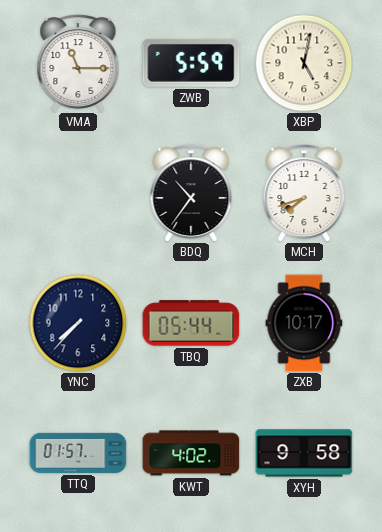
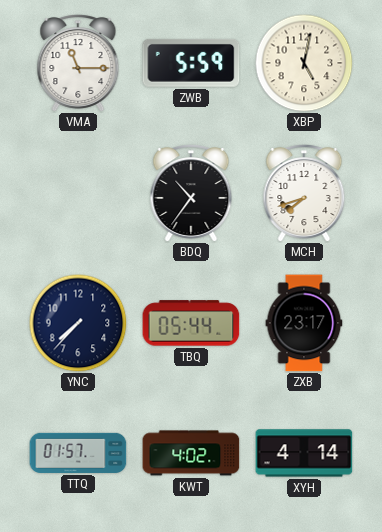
ZXB: 10:17 -> 23:17 (304, 323)
XYH: 9:58 -> 4:14 (304, 453)
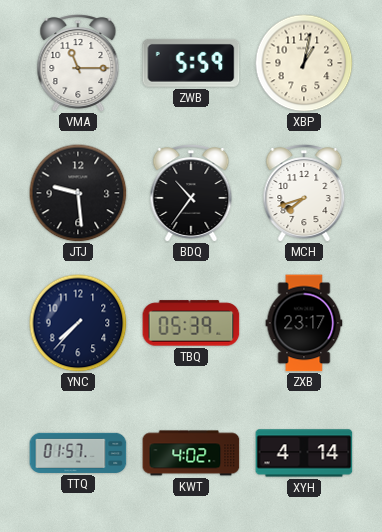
XBP: 5:02 -> 1:02 (304, 63)
JTJ: none -> 9:29 (78, 193)
TBQ: 05:44 -> 05:39 (191, 323)
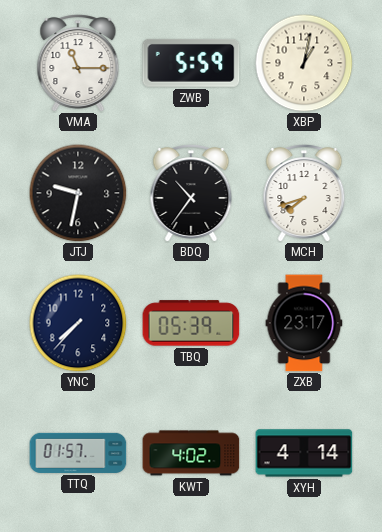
JTJ: 9:29 -> 9:32 (78, 193)
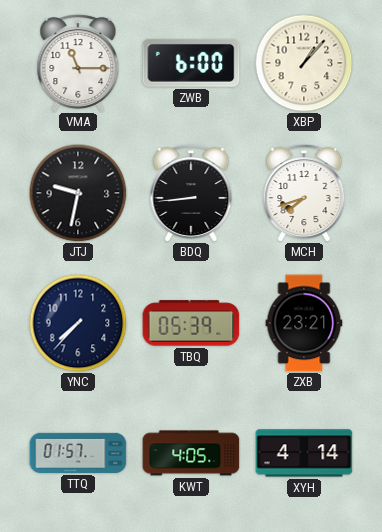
ZWB: 5:59 -> 6:00 (191, 63)
XBP: 1:02 -> 1:07 (304, 63)
BDQ: 10:36 -> 8:44 (191, 194)
ZXB: 23:17 -> 23:21 (304, 323)
KWT: 4:02 -> 4:05 (191, 453)
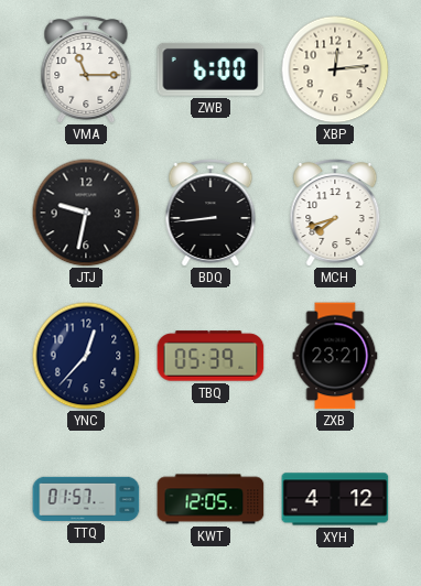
XBP: 1:07 -> 12:14 (335, 69)
YNC: 7:37 -> 12:37 (86, 356)
KWT: 4:05 -> 12:05 (210, 499)
XYH: 4:14 -> 4:12 (335, 499)
